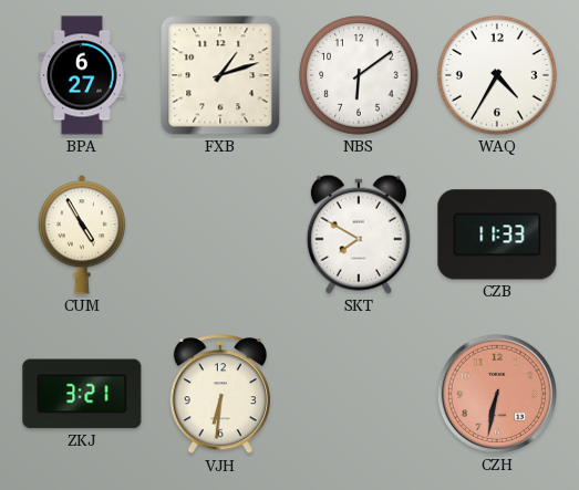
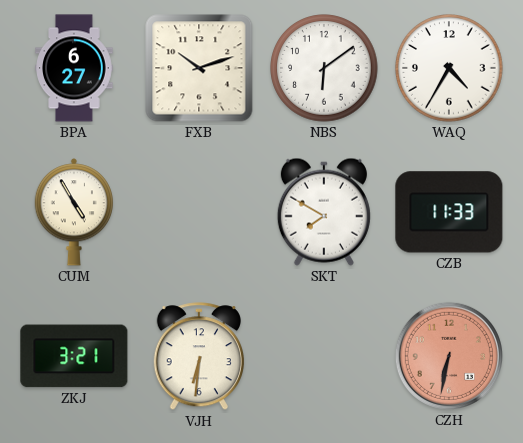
FXB: 1:12 -> 10:12 (199, 68)
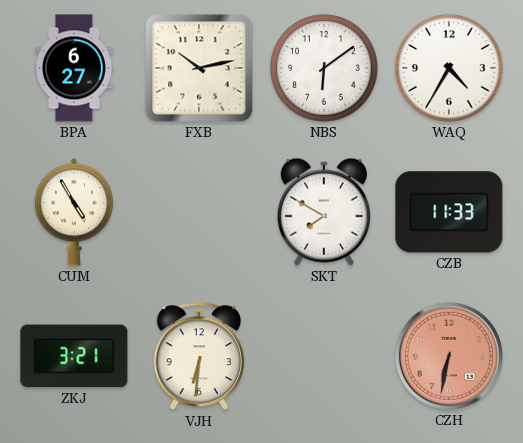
FXB: 10:12 -> 10:13 (199, 68)
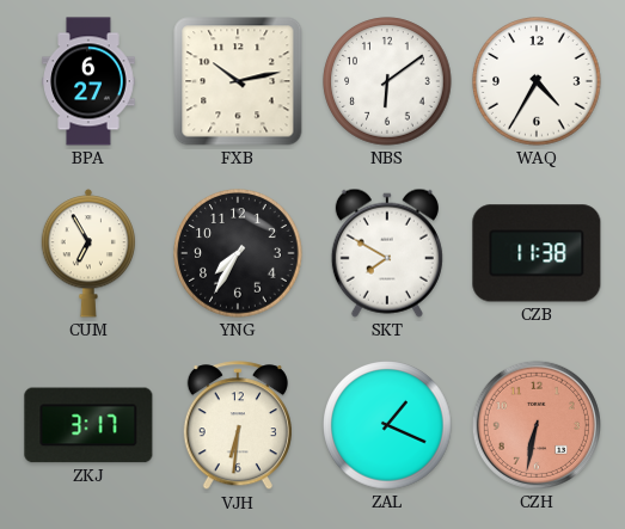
CUM: 4:55 -> 6:55 (87, 253)
YNG: none -> 7:35 (238, 253)
CZB: 11:33 -> 11:38 (537, 253)
ZKJ: 3:21 -> 3:17 (88, 425)
ZAL: none -> 1:19 (387, 425)
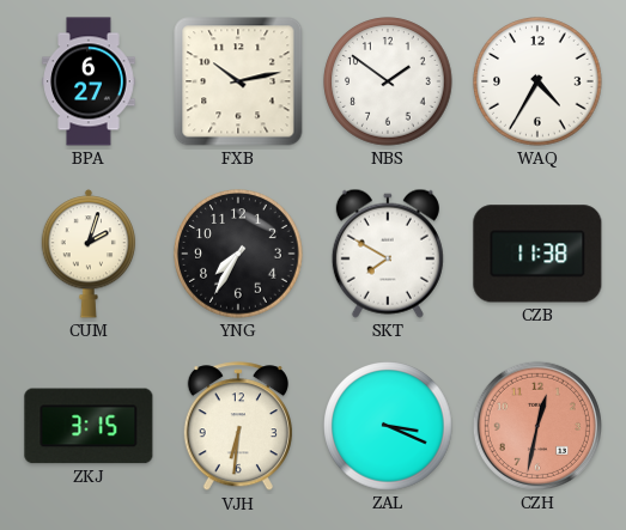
NBS: 6:09 -> 1:51 (388, 81)
CUM: 6:55 -> 2:03 (87, 254)
ZKJ: 3:17 -> 3:15 (89, 426)
ZAL: 1:19 -> 3:19 (388, 426)
CZH: 6:32 -> 12:32 (537, 426)
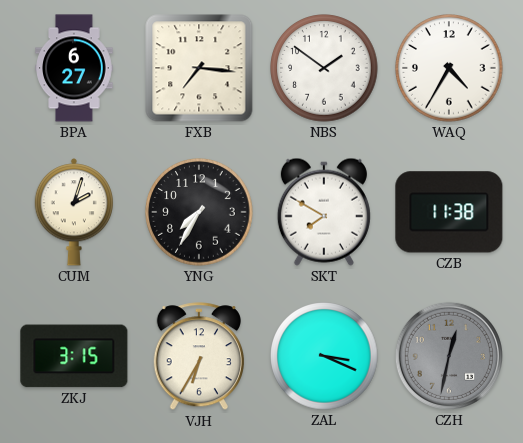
FXB: 10:13 -> 7:16 (199, 68)
VJH: 6:31 -> 6:35 (199, 357)
CZH dial: salmon -> grey (449, 356)
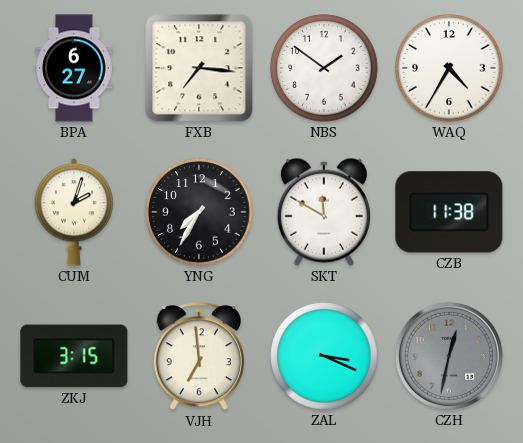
SKT: 7:50 -> 11:50 (324, 212)
VJH: 6:35 -> 6:59 (199, 357)
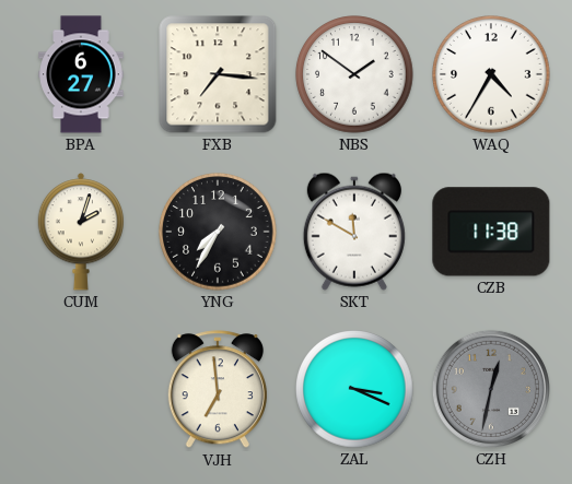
ZKJ: 3:15 -> none (74, 356)
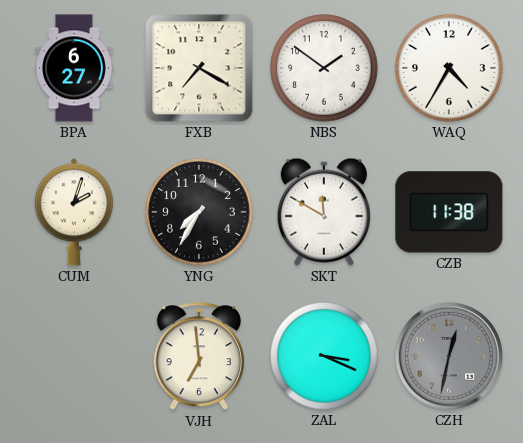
FXB: 7:16 -> 7:20 (199, 68)
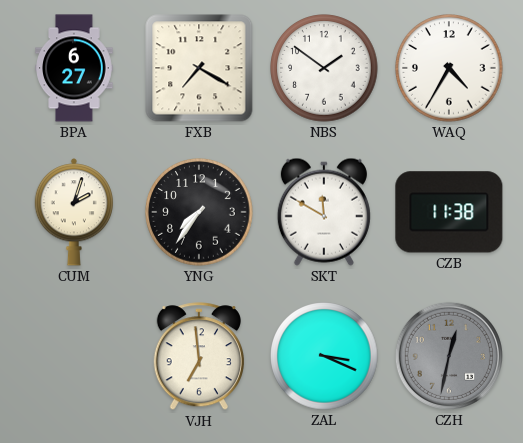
YNG: 7:35 -> 7:36 (199, 212)
